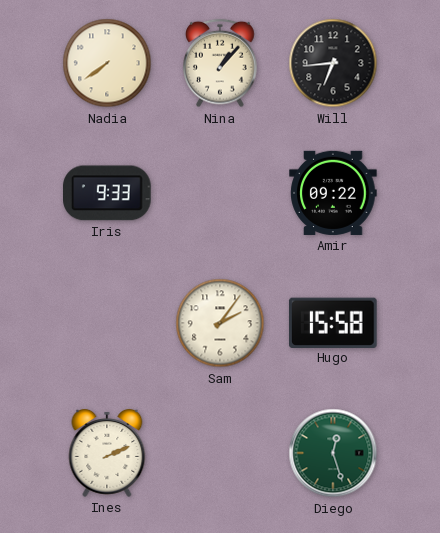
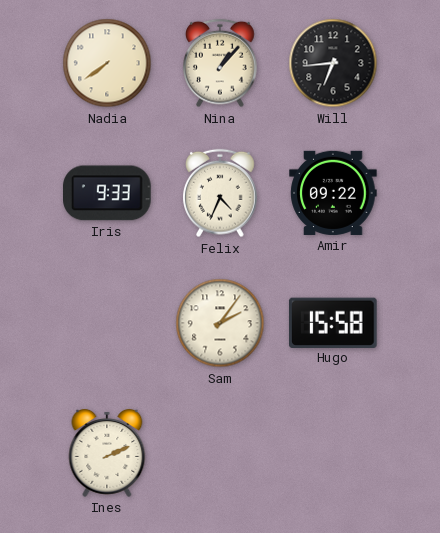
Felix: none -> 4:34 (221, 193)
Diego: 12:27 -> none (333, 453)
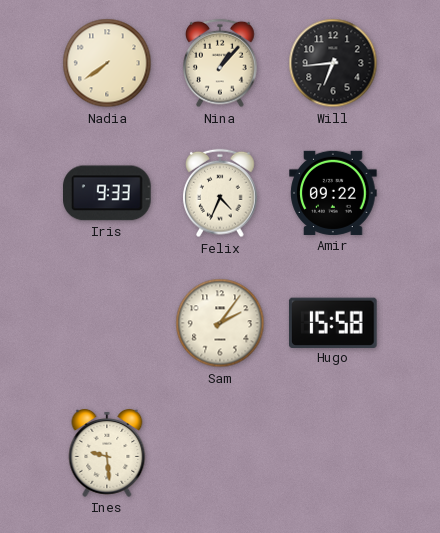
Ines: 2:11 -> 9:29 (107, 453)
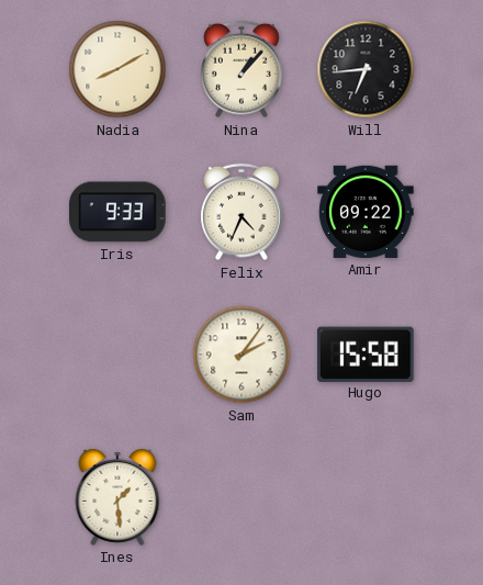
Nadia: 7:39 -> 8:10 (117, 69)
Ines: 9:29 -> 1:29 (117, 497)
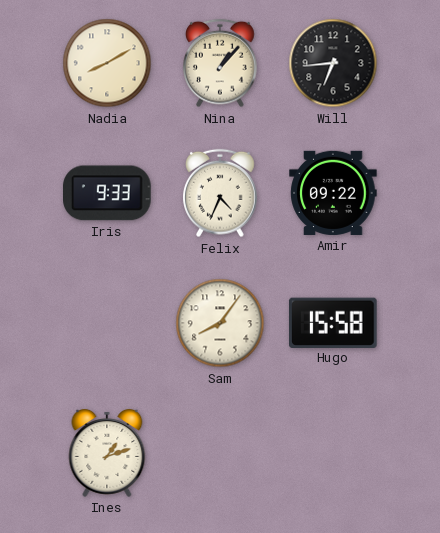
Sam: 2:06 -> 8:06 (220, 323)
Ines: 1:29 -> 1:12 (107, 453)
